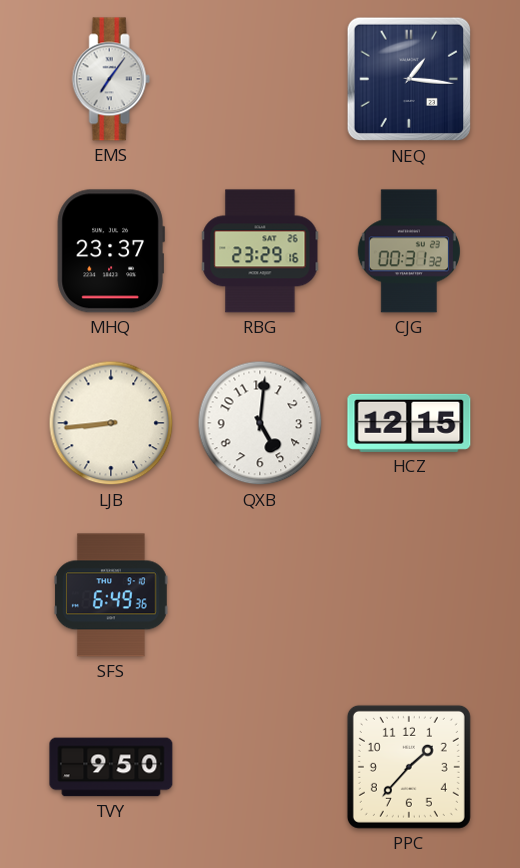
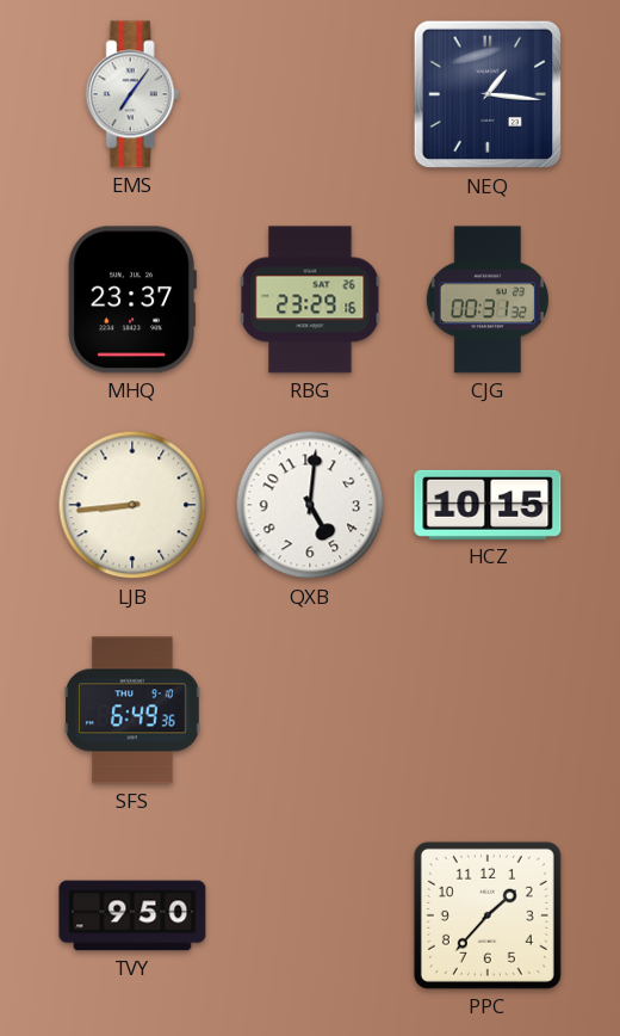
HCZ: 12:15 -> 10:15 (488, 505)
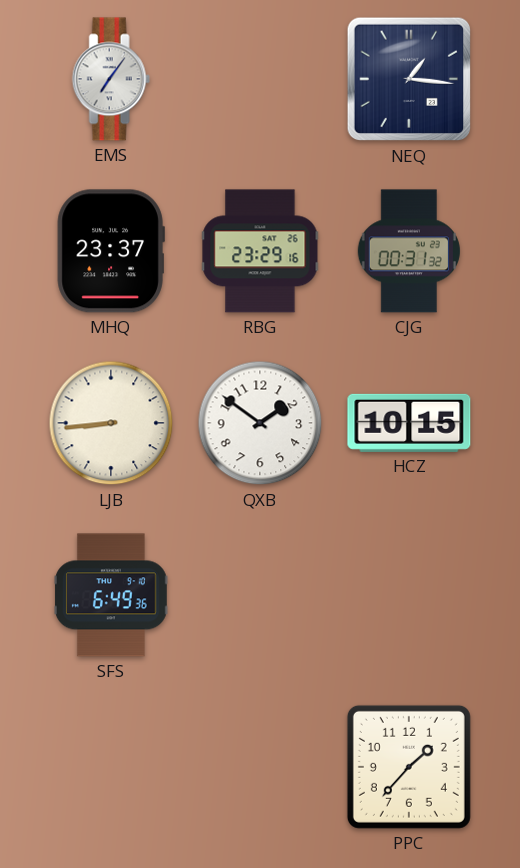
QXB: 5:01 -> 1:51 (260, 423)
TVY: 9:50 -> none (132, 915)
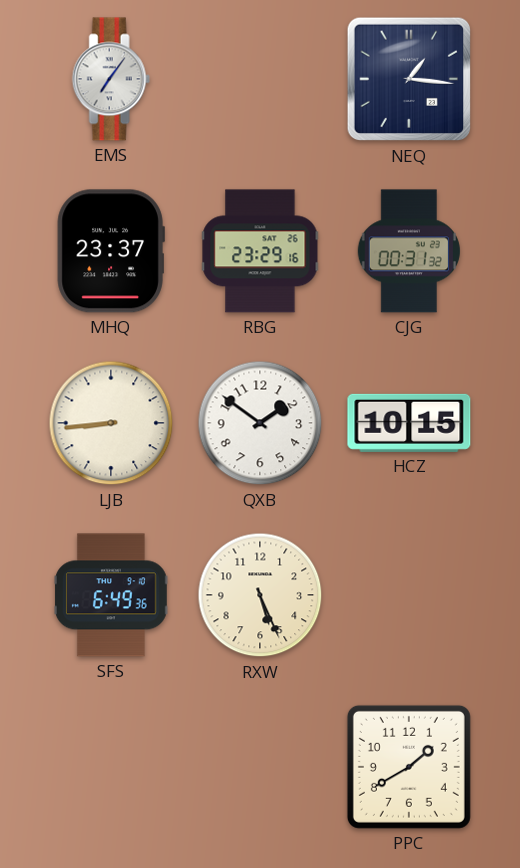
RXW: none -> 5:26 (260, 595)
PPC: 1:37 -> 1:40 (409, 767)
